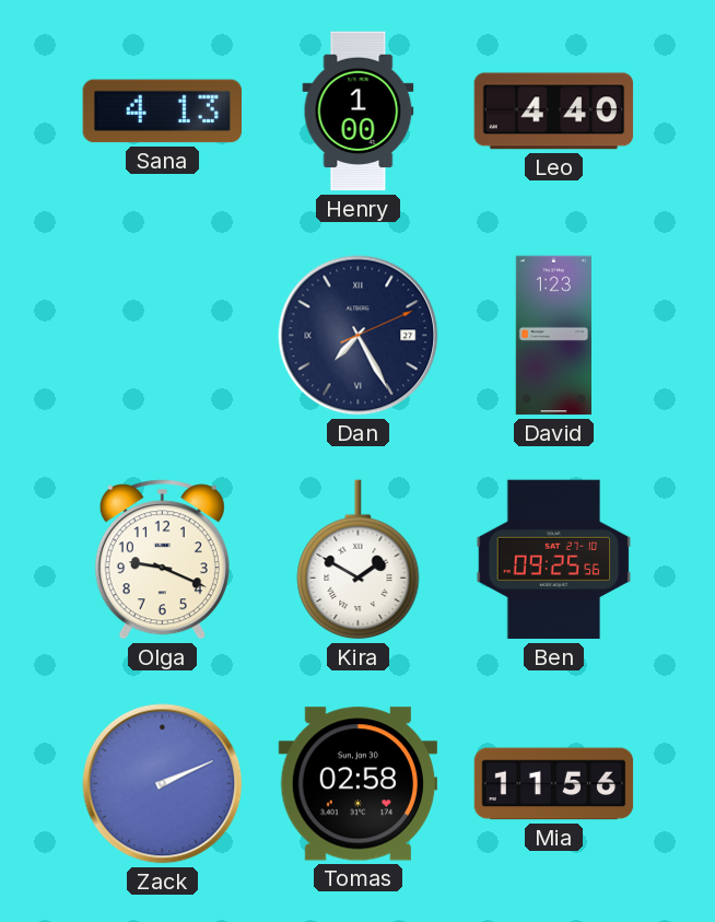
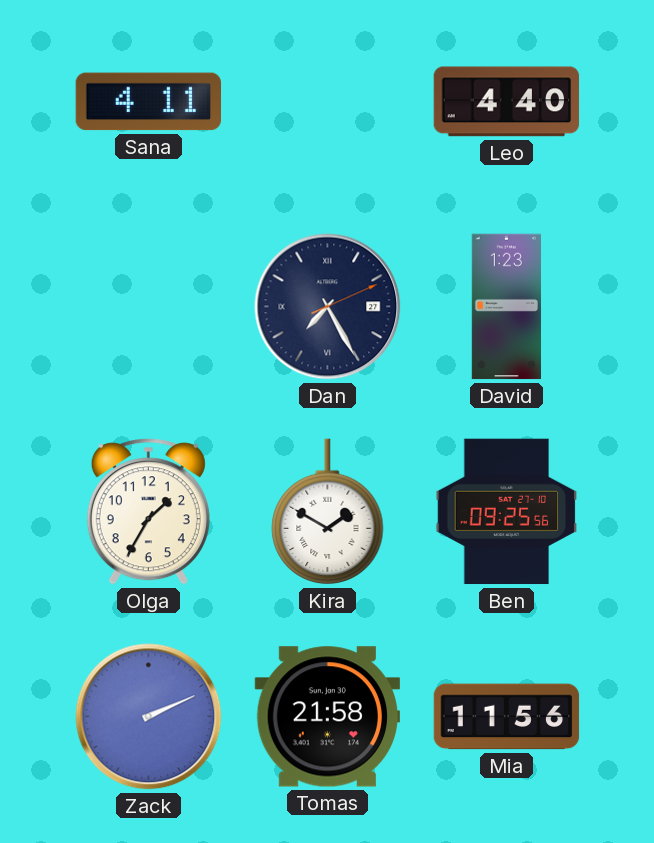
Sana: 4:13 -> 4:11 (149, 102)
Henry: 1:00 -> none (359, 112)
Olga: 9:19 -> 1:35 (148, 512)
Tomas: 02:58 -> 21:58 (328, 717)
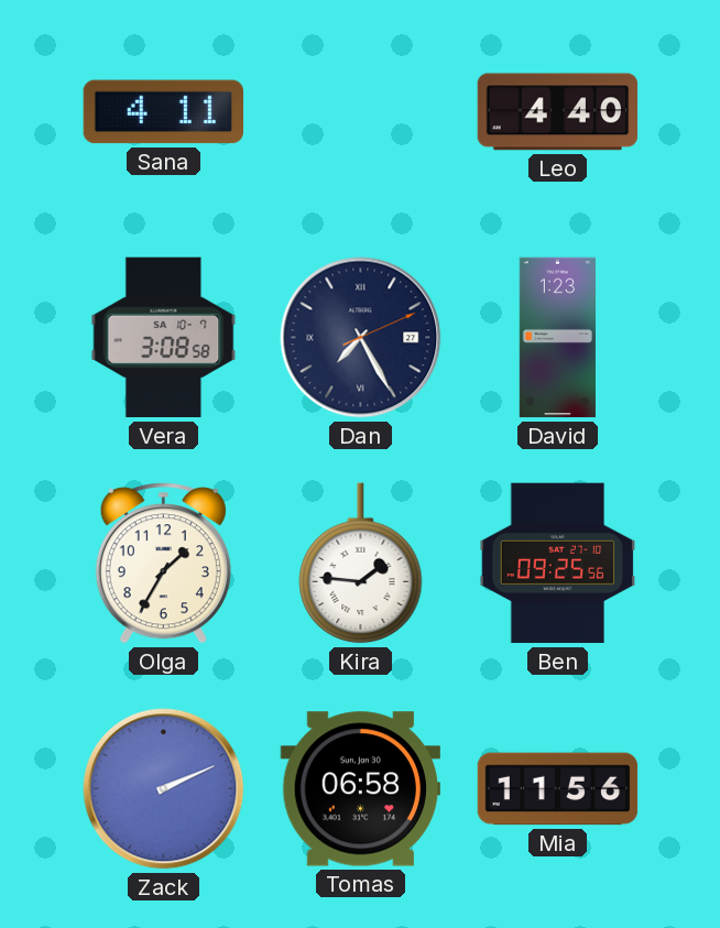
Vera: none -> 3:08 (164, 338)
Kira: 1:50 -> 1:46 (361, 564)
Tomas: 21:58 -> 06:58 (361, 789)
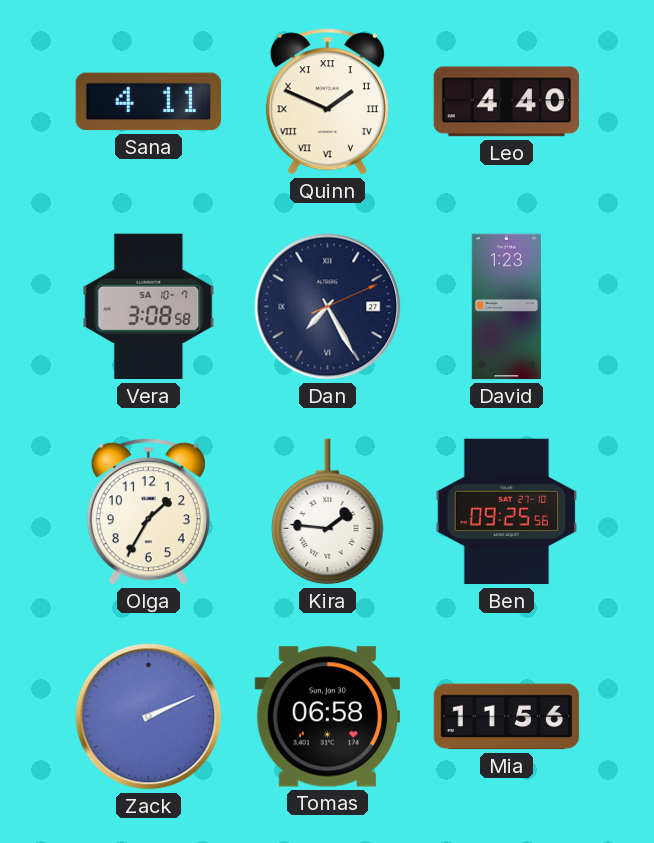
Quinn: none -> 1:49 (327, 102)
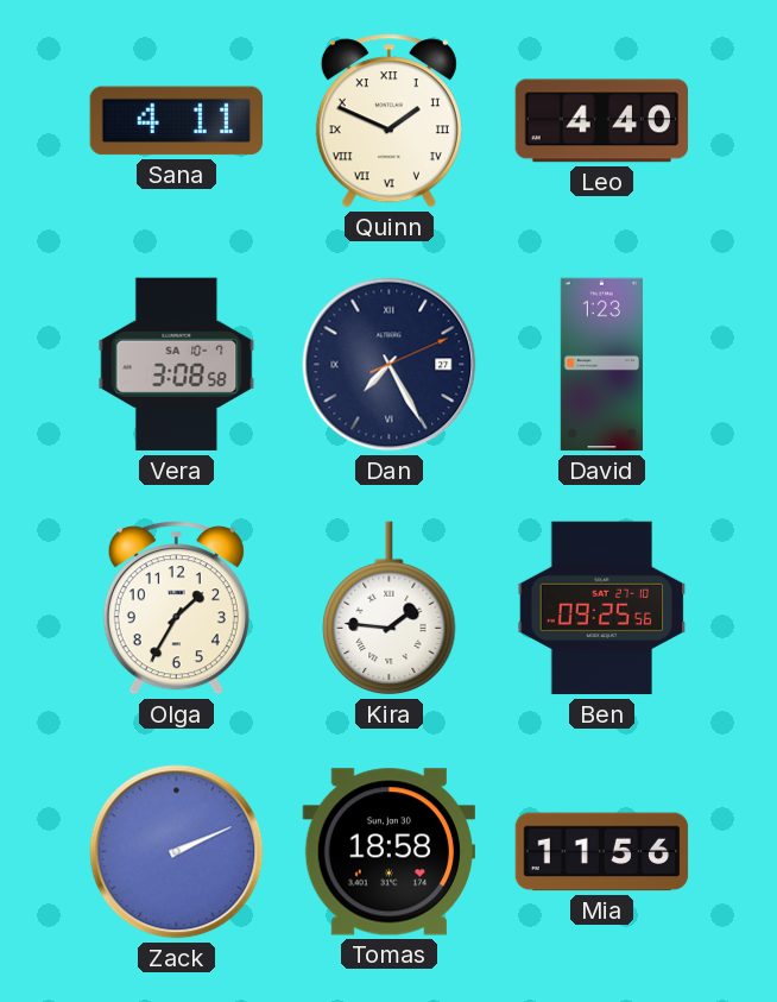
Tomas: 06:58 -> 18:58 (390, 852)
